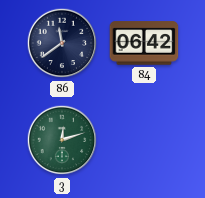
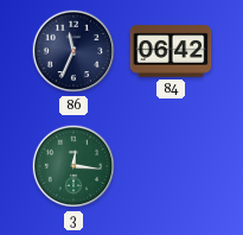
86: 11:39 -> 11:34 (73, 51)
3: 12:12 -> 12:16 (73, 166)
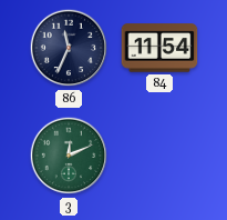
84: 06:42 -> 11:54 (159, 48)
3: 12:16 -> 12:11 (69, 156)
